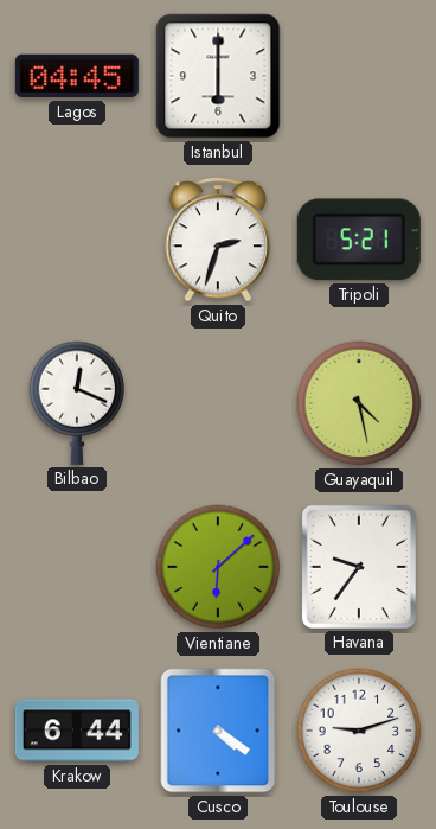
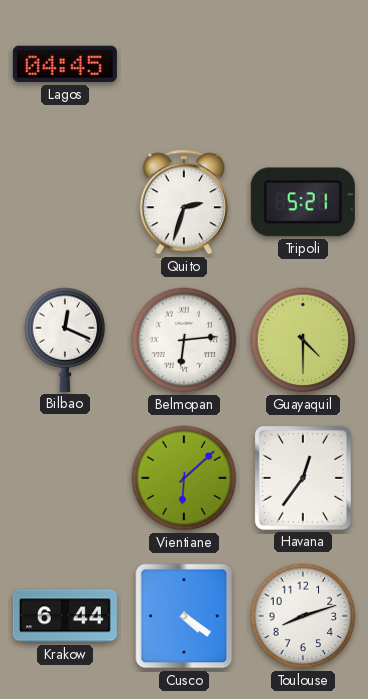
Istanbul: 6:00 -> none (218, 76)
Belmopan: none -> 6:14 (184, 340)
Guayaquil: 4:28 -> 4:30 (303, 340)
Havana: 9:36 -> 12:36 (303, 478)
Toulouse: 9:12 -> 8:12 (303, 616)
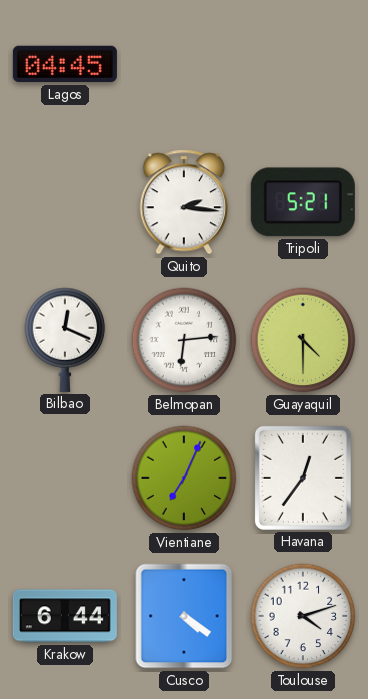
Quito: 2:33 -> 2:16 (184, 202)
Vientiane: 6:08 -> 7:04 (184, 478)
Toulouse: 8:12 -> 4:12 (303, 616)
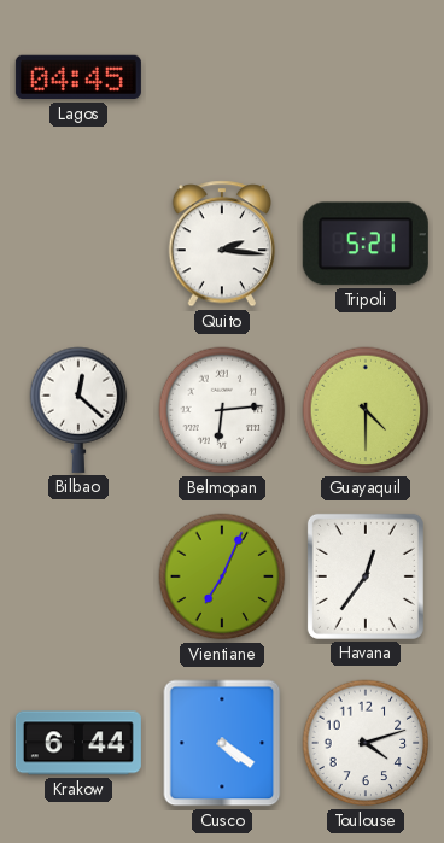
Bilbao: 12:19 -> 12:22 (78, 410)
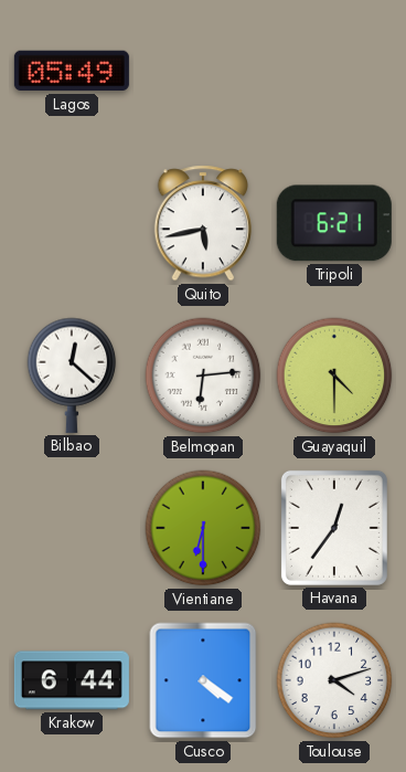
Lagos: 04:45 -> 05:49 (72, 71)
Quito: 2:16 -> 5:43 (203, 223)
Tripoli: 5:21 -> 6:21 (334, 223)
Vientiane: 7:04 -> 6:30 (203, 528)
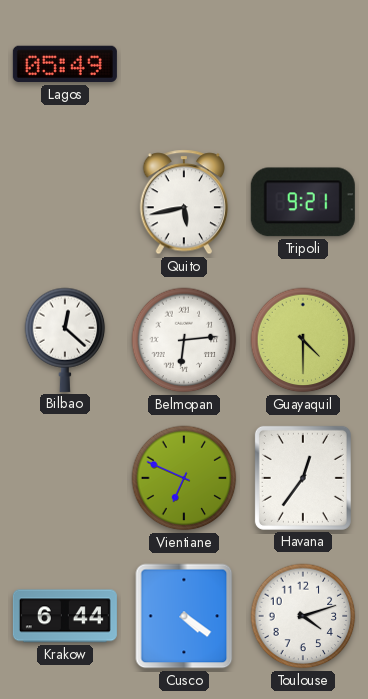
Tripoli: 6:21 -> 9:21 (303, 202)
Vientiane: 6:30 -> 6:49 (184, 478)
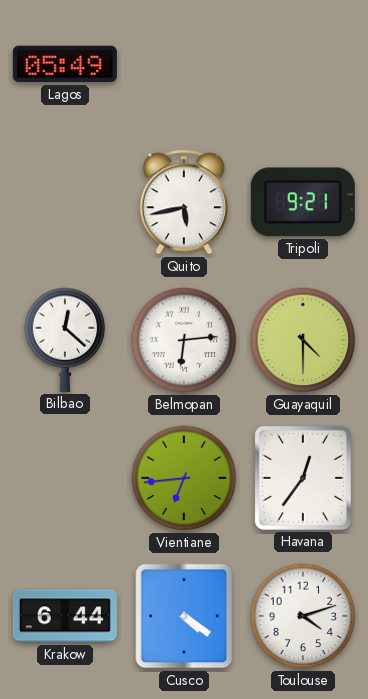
Vientiane: 6:49 -> 6:44 (184, 478)
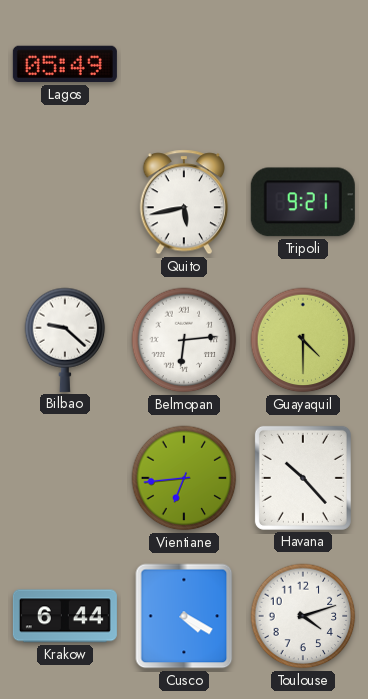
Bilbao: 12:22 -> 9:22 (65, 340)
Havana: 12:36 -> 10:23 (303, 478)
Cusco: 4:21 -> 4:20 (184, 616)
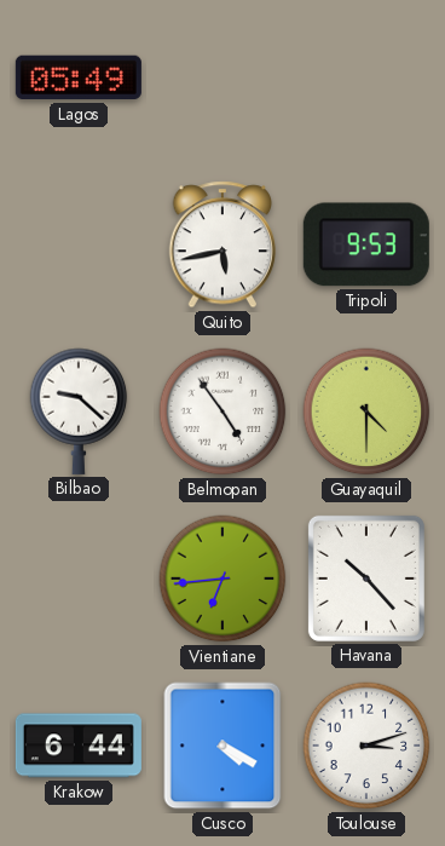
Tripoli: 9:21 -> 9:53 (366, 244)
Belmopan: 6:14 -> 4:54 (223, 412)
Toulouse: 4:12 -> 3:12 (366, 746)
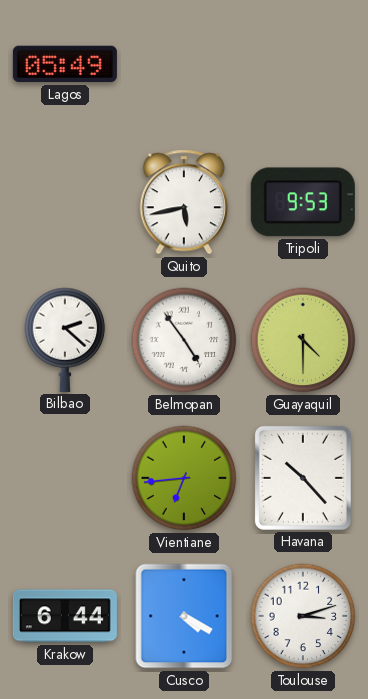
Bilbao: 9:22 -> 2:22 (65, 340)
